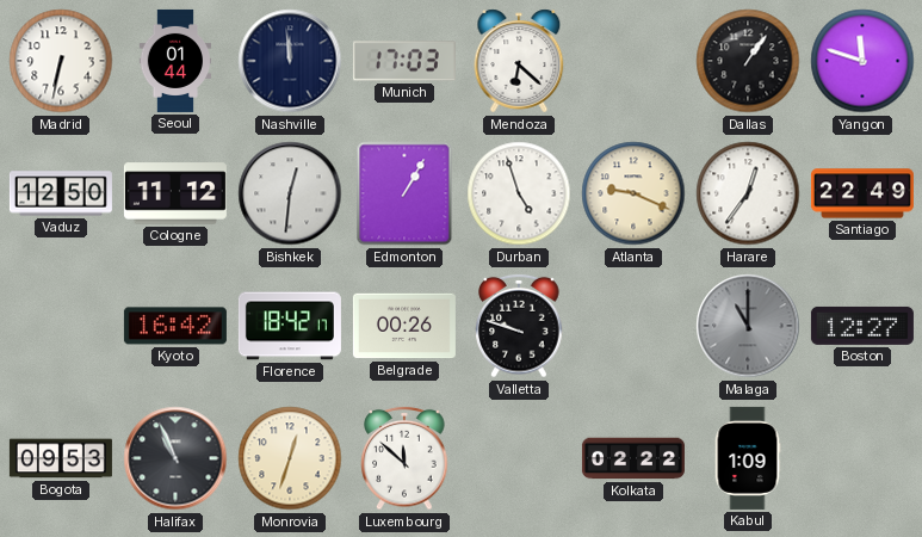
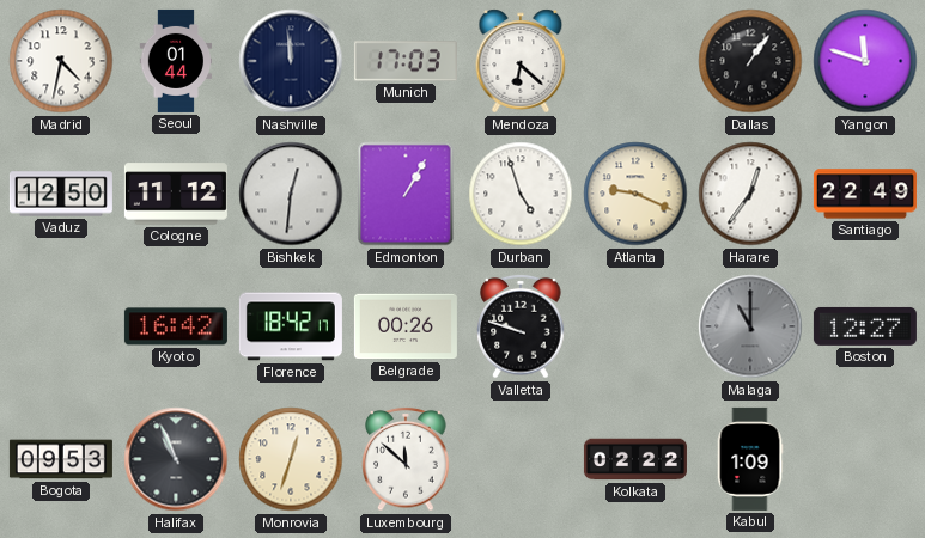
Madrid: 6:32 -> 4:32 (61, 61)
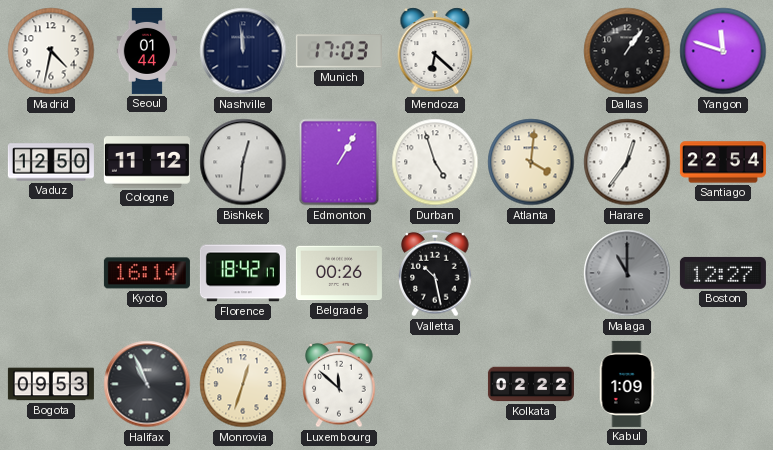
Atlanta: 9:19 -> 4:01 (531, 162)
Santiago: 22:49 -> 22:54 (723, 162)
Kyoto: 16:42 -> 16:14 (147, 273)
Valletta: 9:48 -> 10:28 (435, 273)
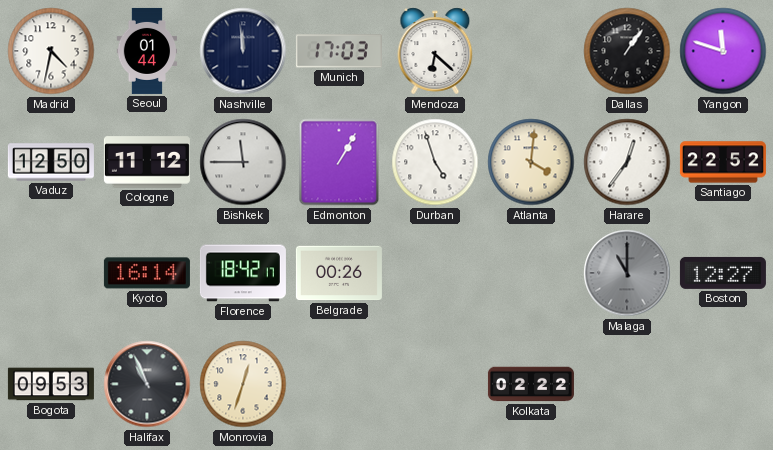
Bishkek: 12:31 -> 11:45 (243, 162)
Santiago: 22:54 -> 22:52 (723, 162)
Valletta: 10:28 -> none (435, 273)
Luxembourg: 11:52 -> none (339, 384)
Kabul: 1:09 -> none (627, 384)
